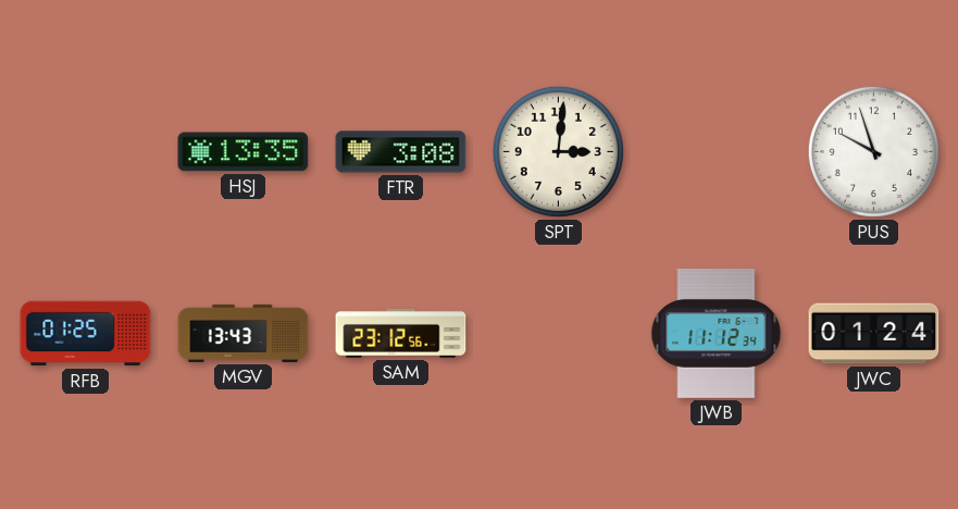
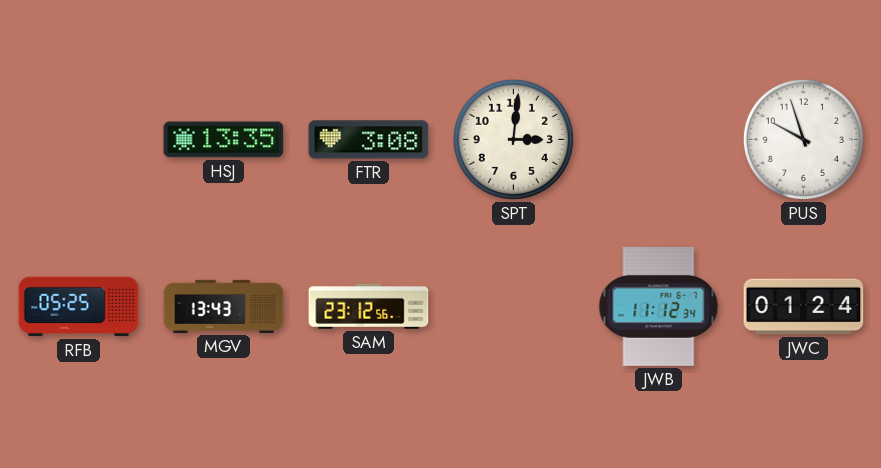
RFB: 01:25 -> 05:25 (79, 307)
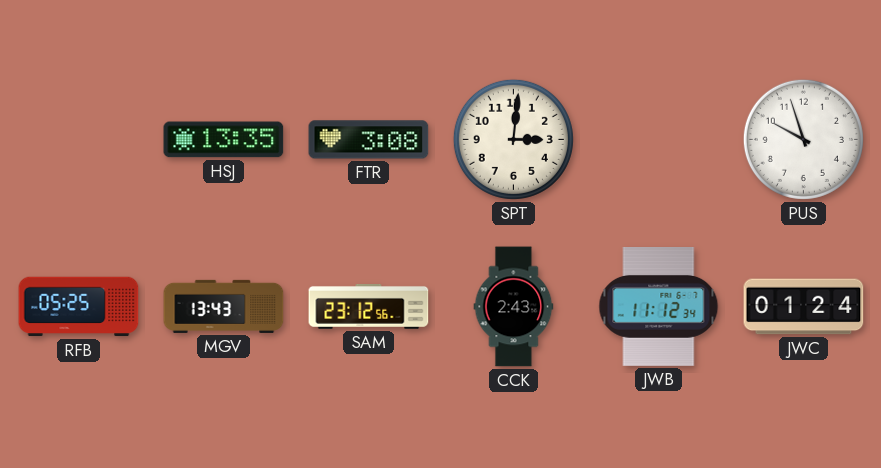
CCK: none -> 2:43 (514, 307)
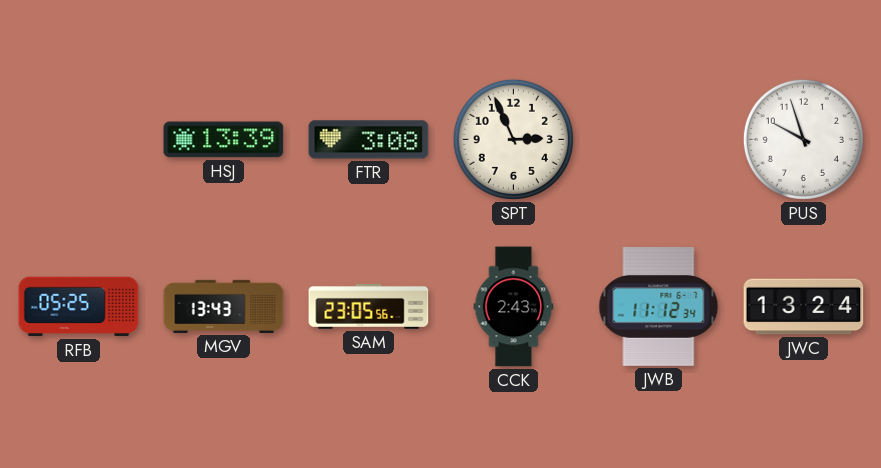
HSJ: 13:35 -> 13:39 (224, 140)
SPT: 3:01 -> 2:56 (513, 139)
SAM: 23:12 -> 23:05 (369, 306)
JWC: 01:24 -> 13:24 (804, 307)
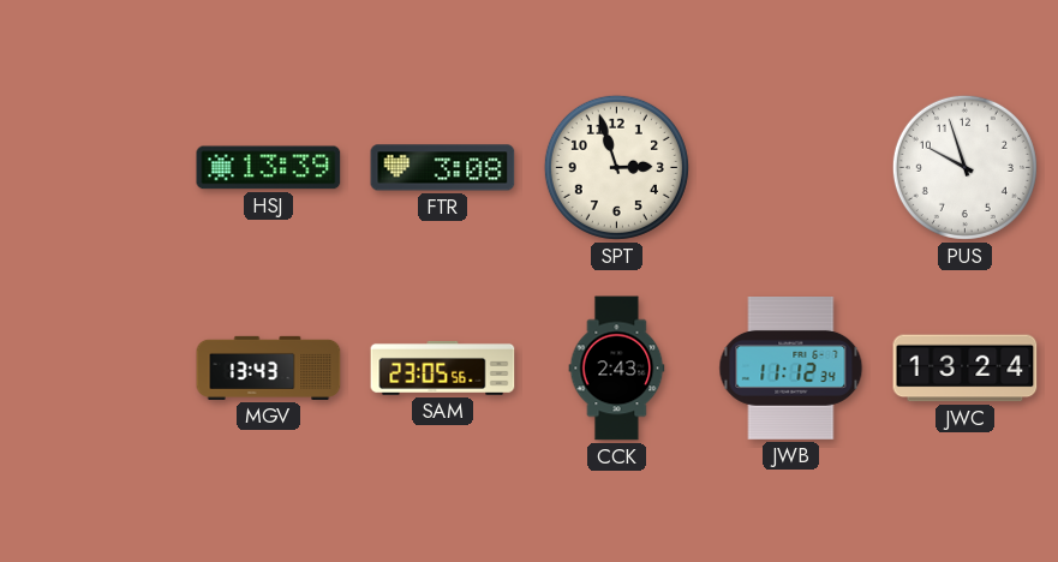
SPT: 2:56 -> 2:57 (616, 167)
RFB: 05:25 -> none (79, 307)
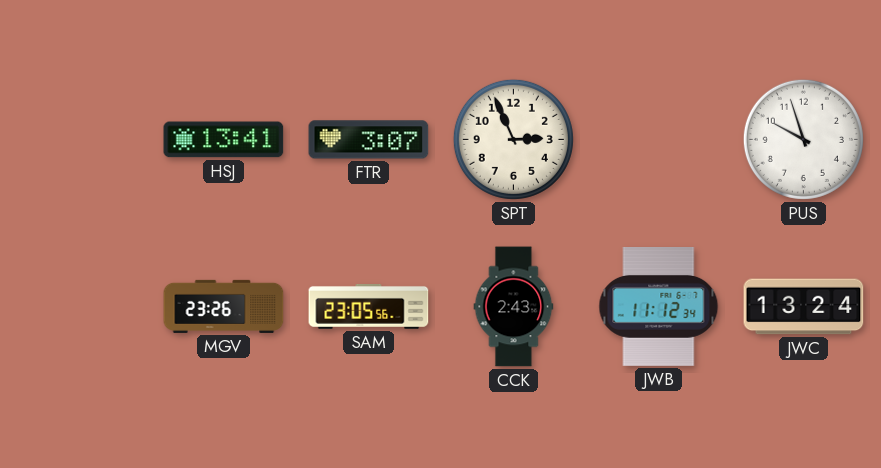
HSJ: 13:39 -> 13:41 (224, 140)
FTR: 3:08 -> 3:07 (369, 140)
SPT: 2:57 -> 2:56 (513, 139)
MGV: 13:43 -> 23:26 (224, 306)
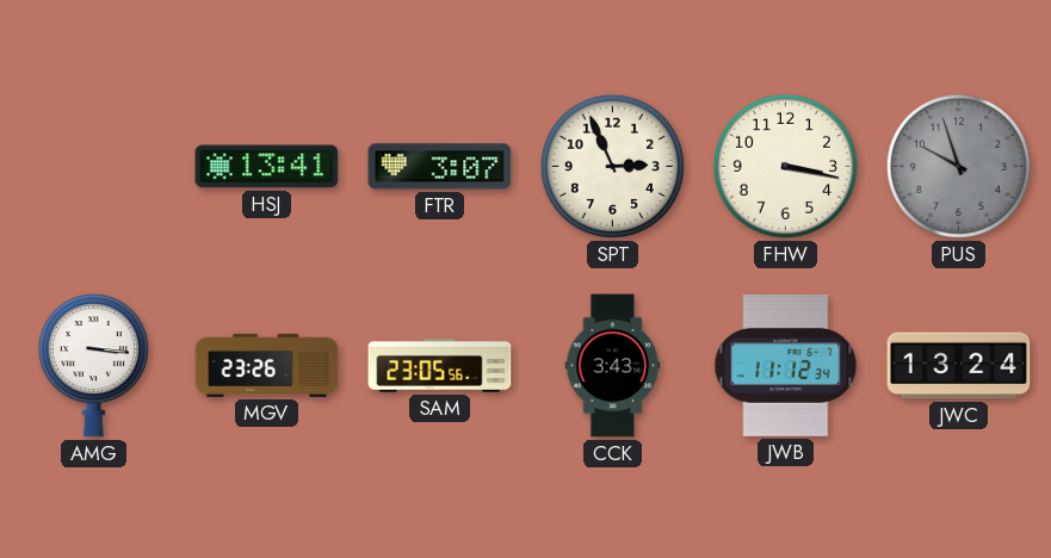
FHW: none -> 3:17 (785, 166)
PUS dial: white -> grey (958, 166)
AMG: none -> 3:16 (93, 366)
CCK: 2:43 -> 3:43 (613, 366)
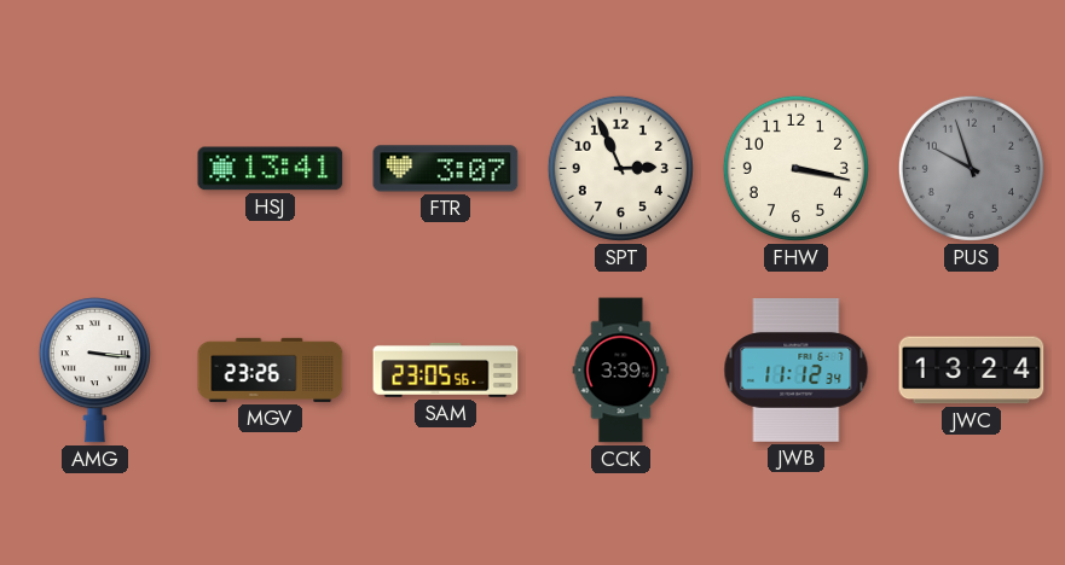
CCK: 3:43 -> 3:39 (621, 371)
